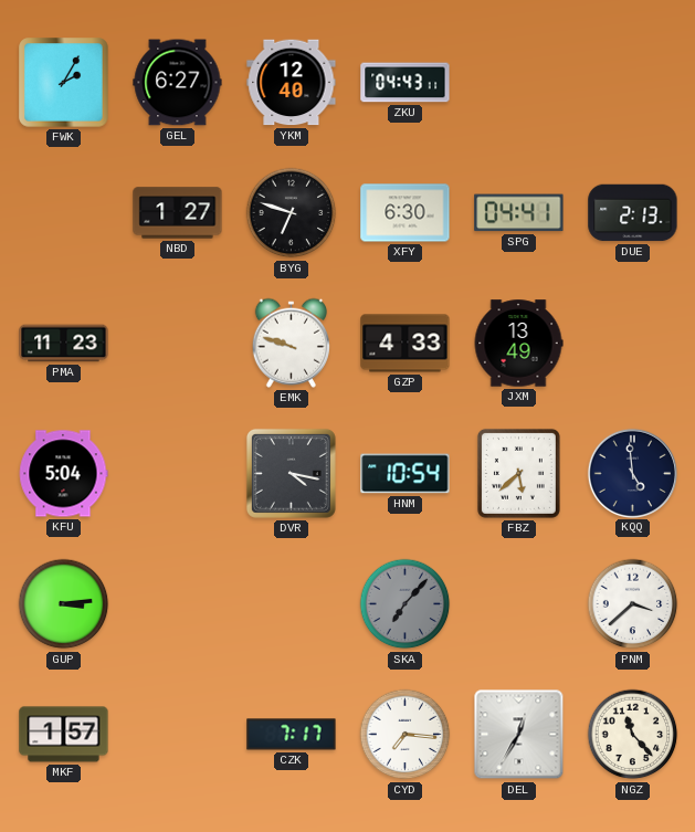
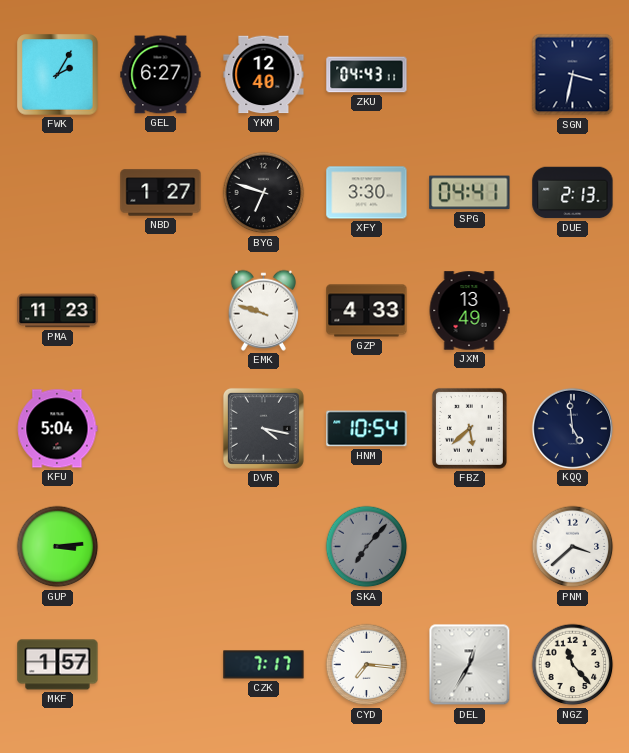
SGN: none -> 3:32 (573, 75)
XFY: 6:30 -> 3:30 (367, 193)
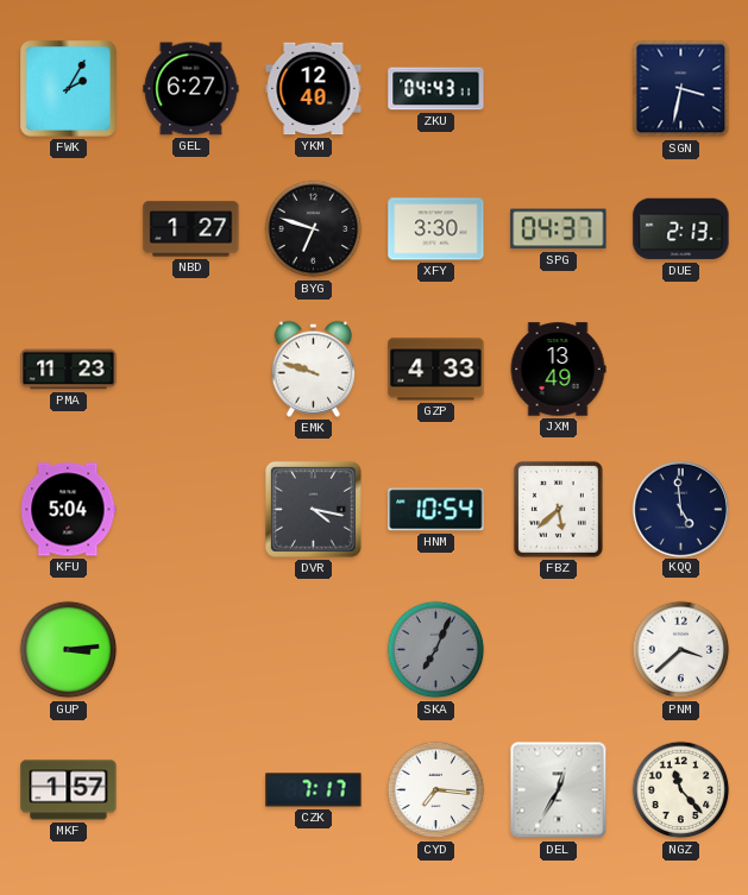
SPG: 04:41 -> 04:37 (559, 229)
SKA: 7:07 -> 7:04 (436, 650)
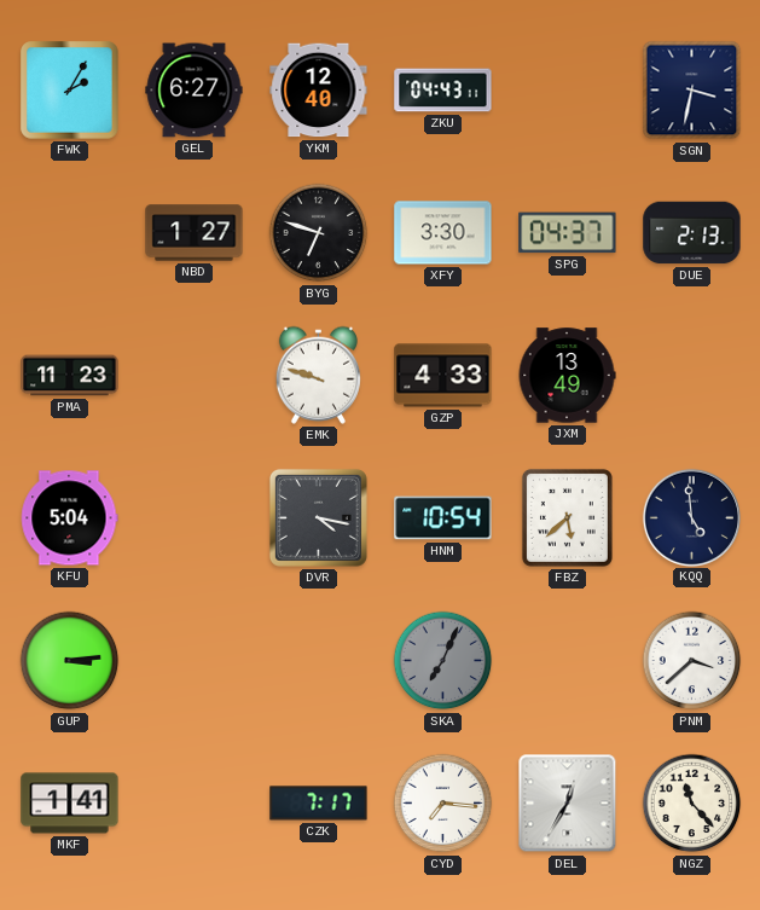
MKF: 1:57 -> 1:41 (70, 804)
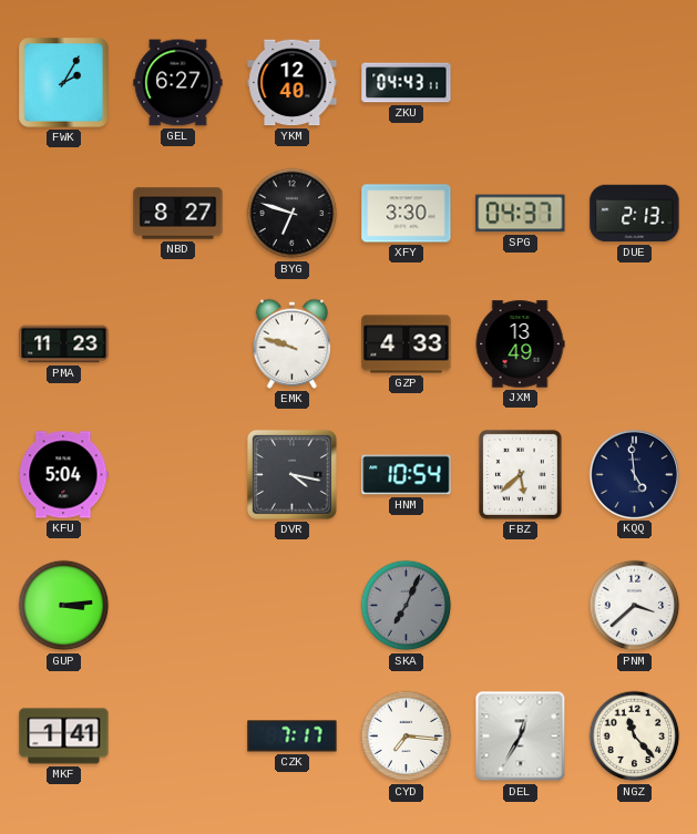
SGN: 3:32 -> none (692, 91)
NBD: 1:27 -> 8:27 (178, 214)
